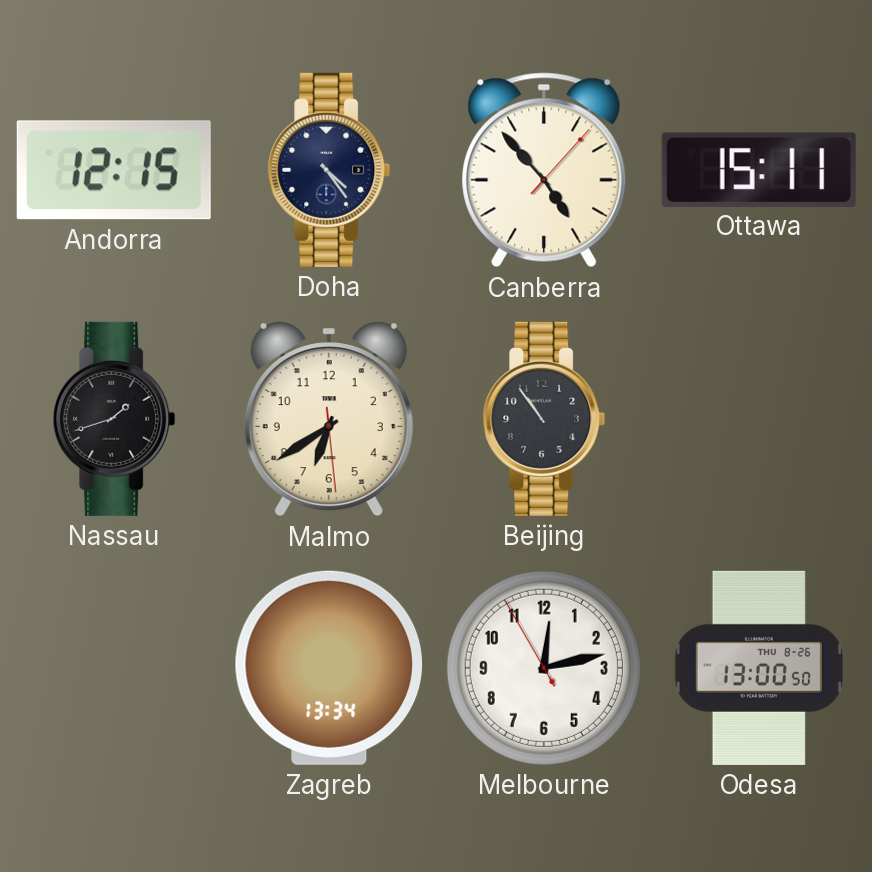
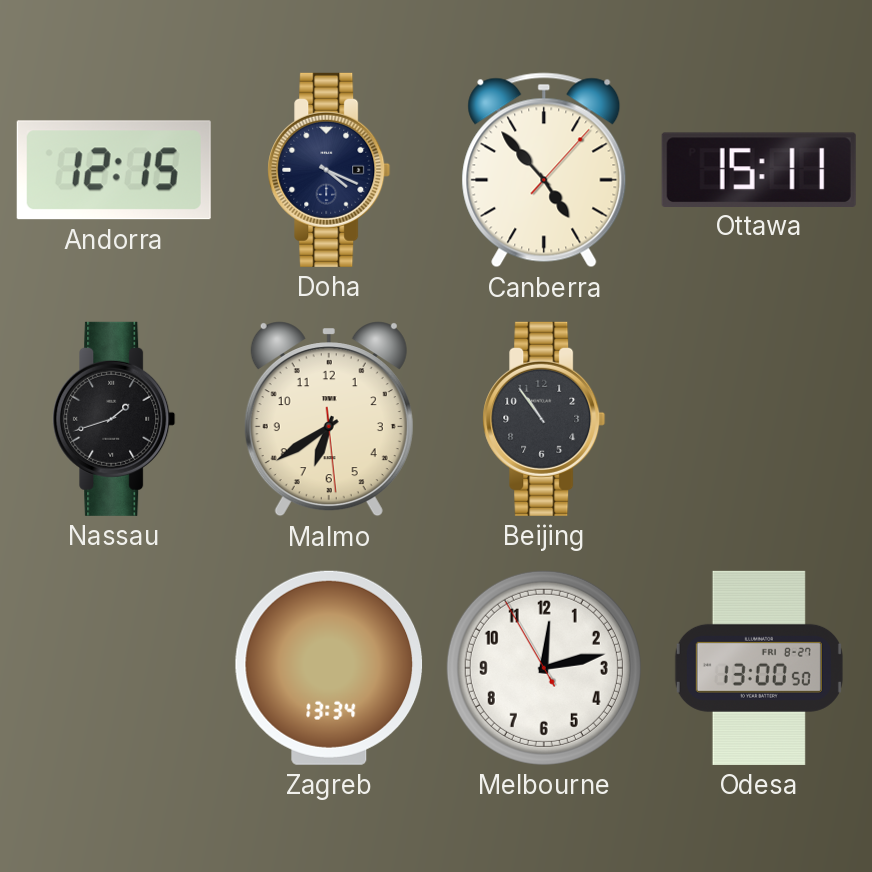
Doha: 4:24 -> 4:19 (329, 170)
Odesa date: THU 8-26 -> FRI 8-27 (759, 668)
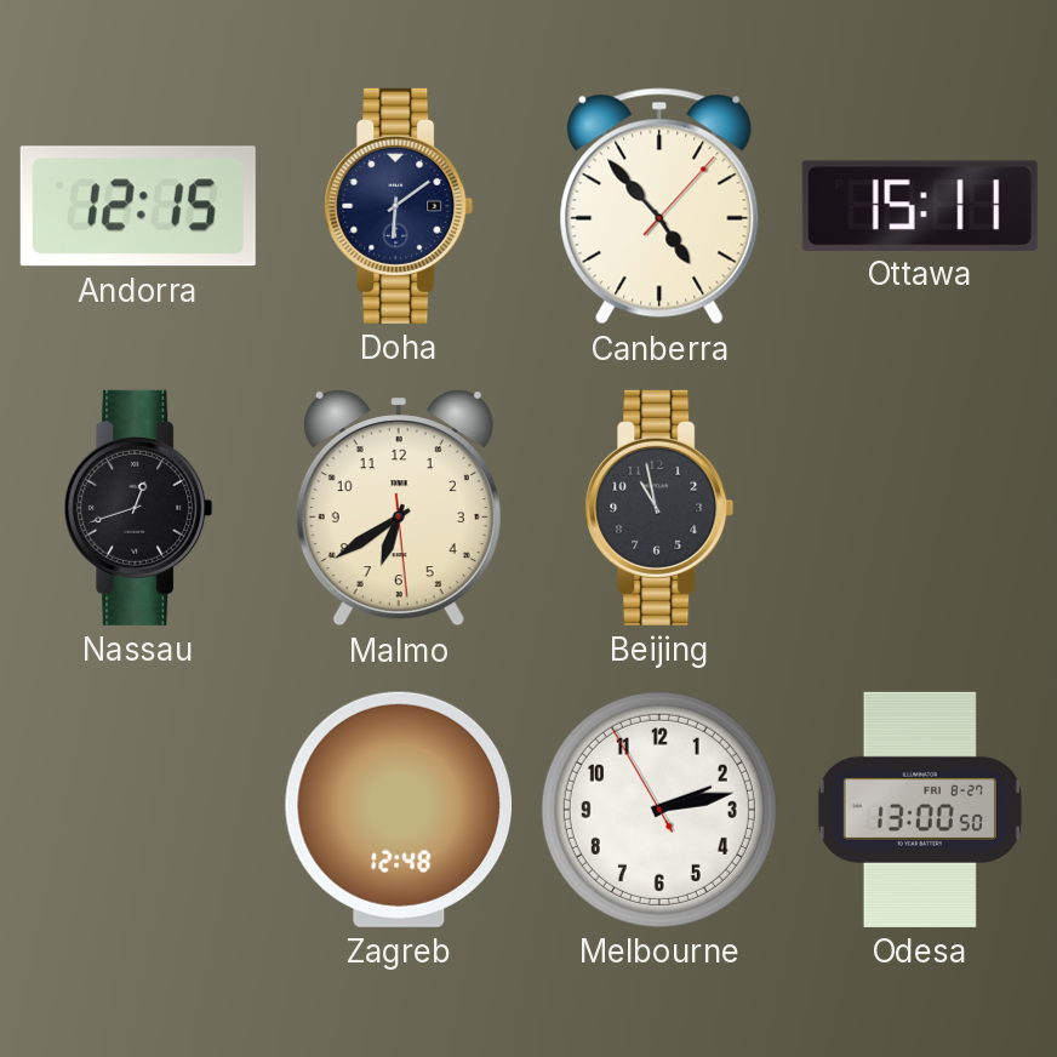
Doha: 4:19 -> 6:09 (399, 206)
Nassau: 1:42 -> 12:42 (138, 508)
Beijing: 10:54 -> 10:58 (659, 508)
Zagreb: 13:34 -> 12:48 (399, 810)
Melbourne: 12:12 -> 2:12 (659, 810)
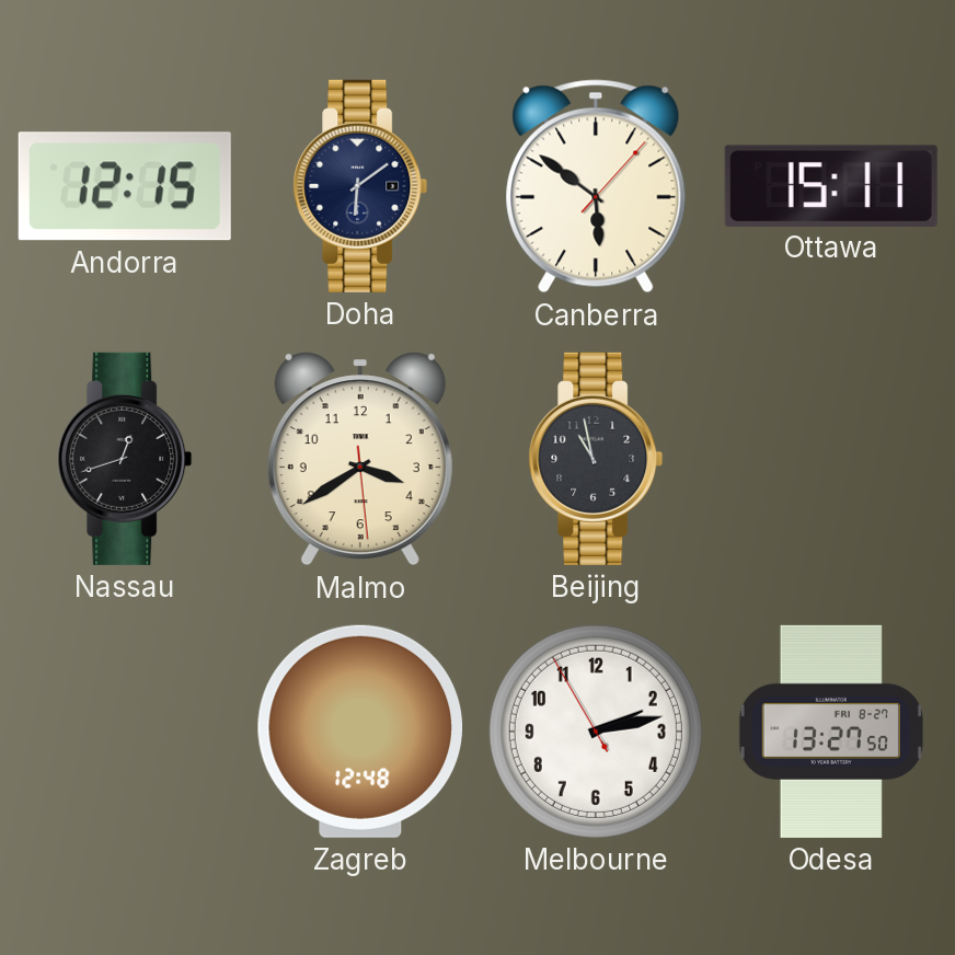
Canberra: 4:53 -> 5:51 (596, 186)
Malmo: 6:39 -> 3:39 (360, 459)
Odesa: 13:00 -> 13:27 (831, 732)
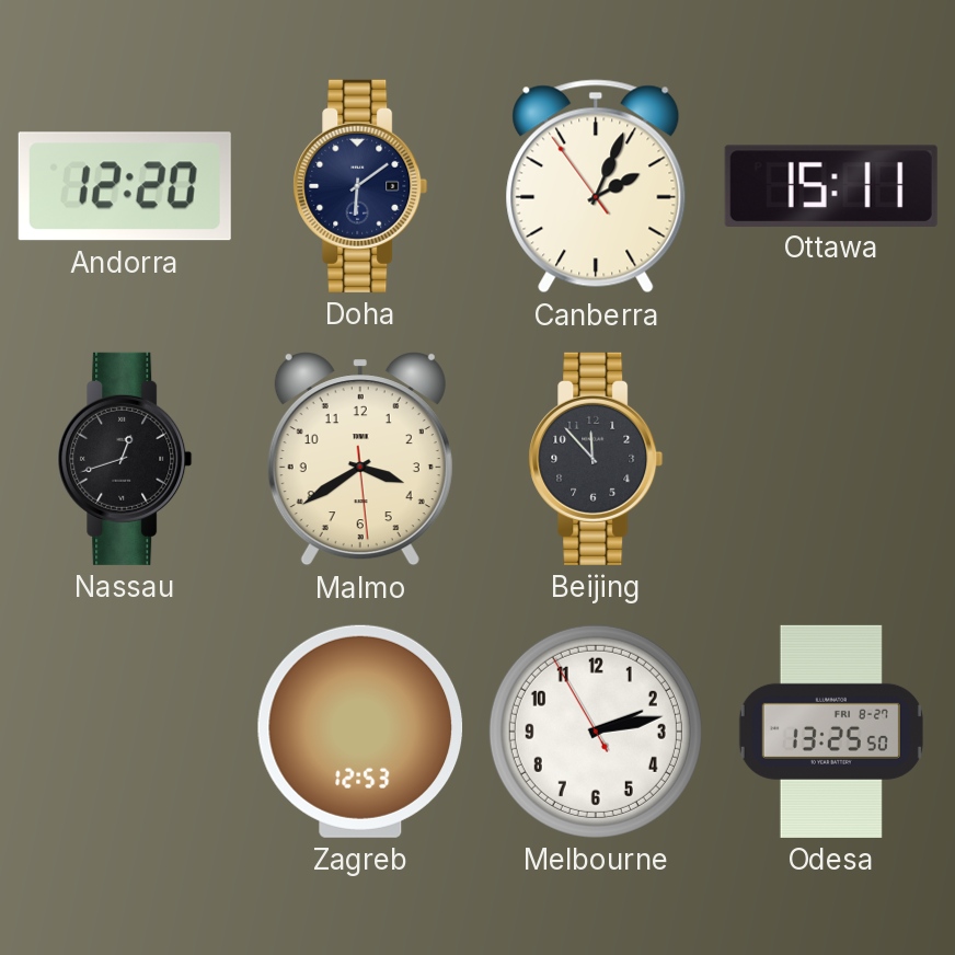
Andorra: 12:15 -> 12:20 (125, 186)
Canberra: 5:51 -> 2:03 (596, 186)
Beijing: 10:58 -> 11:53 (596, 459)
Zagreb: 12:48 -> 12:53 (360, 732)
Odesa: 13:27 -> 13:25 (831, 732)
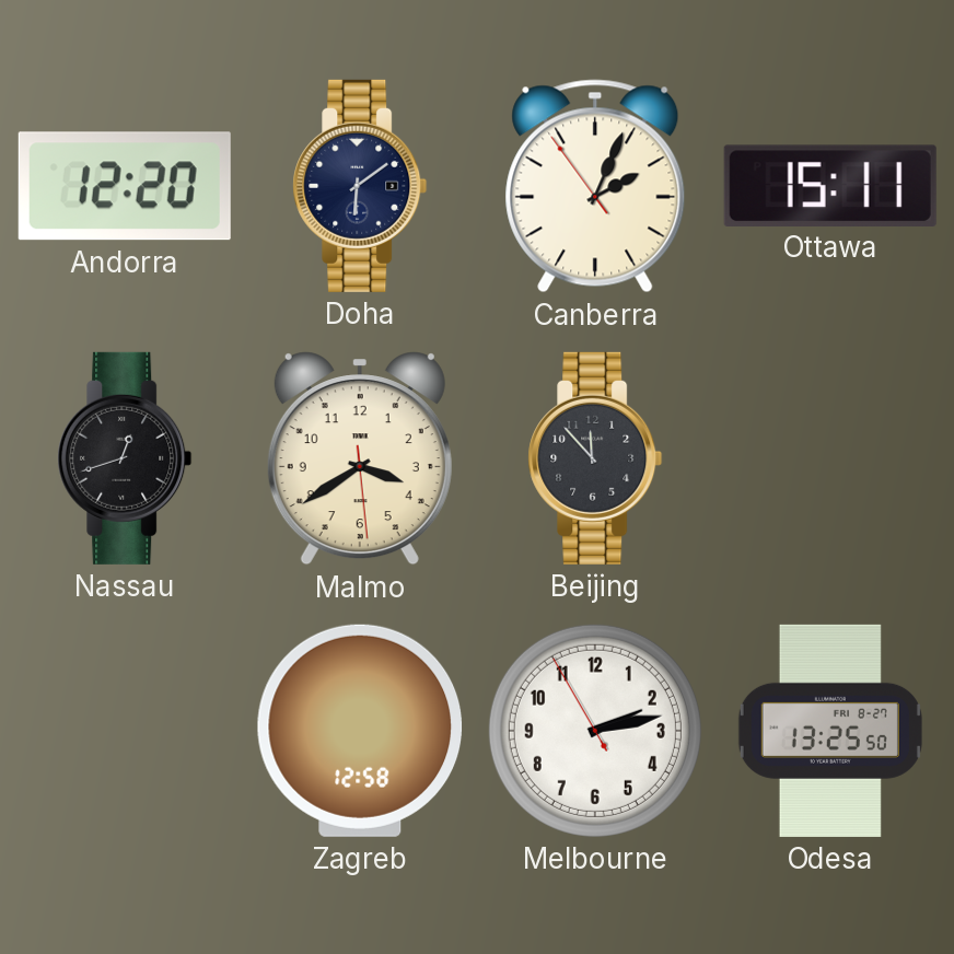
Zagreb: 12:53 -> 12:58 (360, 731)
